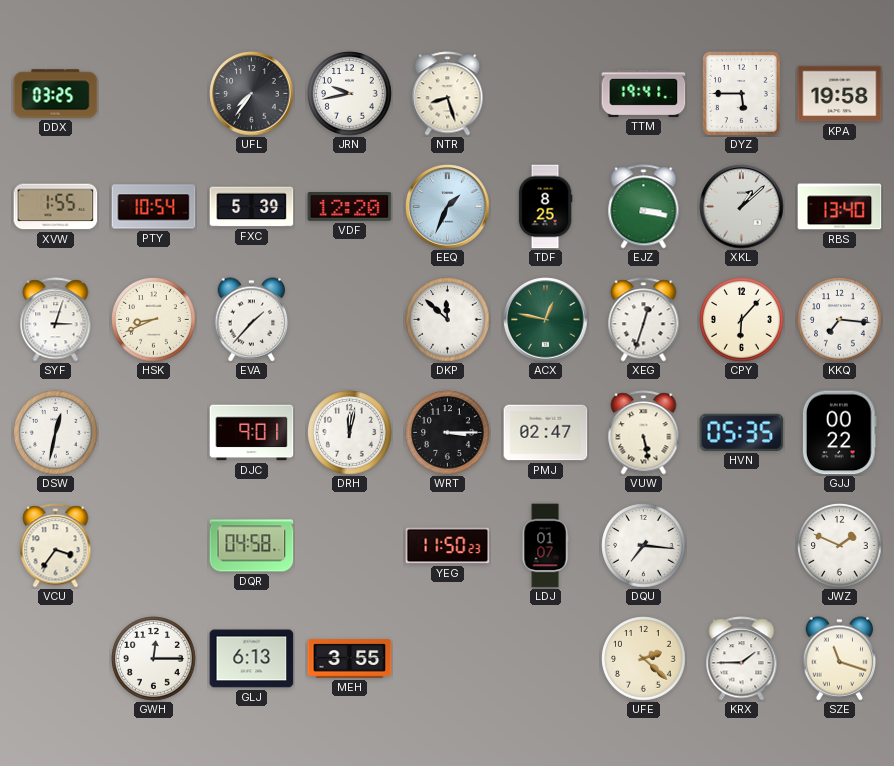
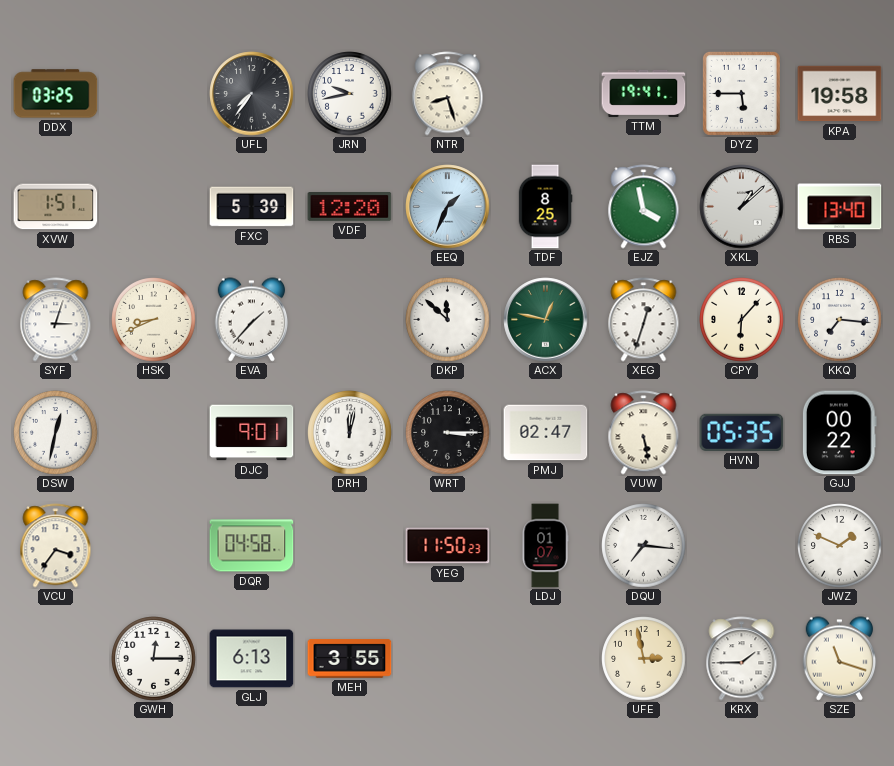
XVW: 1:55 -> 1:51 (56, 207)
PTY: 10:54 -> none (154, 207)
EJZ: 3:17 -> 3:58 (644, 207)
UFE: 2:22 -> 2:58 (644, 659)
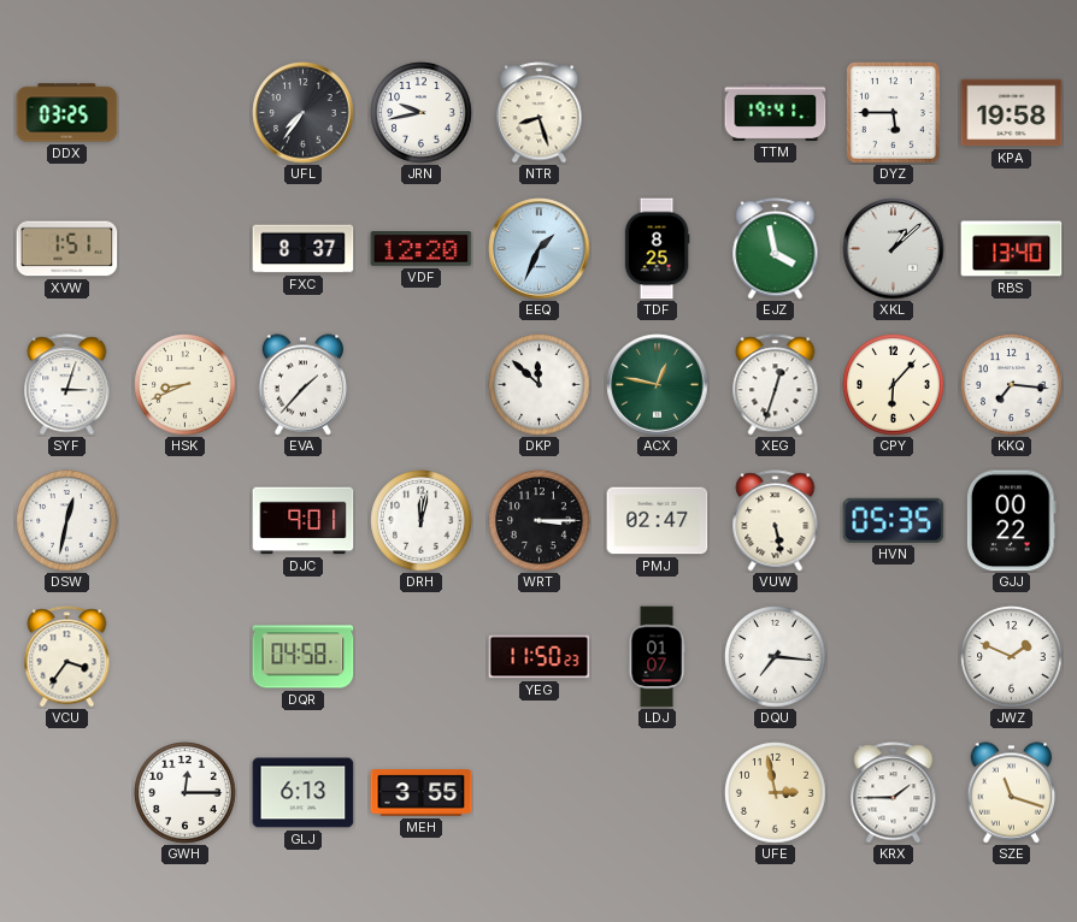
FXC: 5:39 -> 8:37 (304, 249)
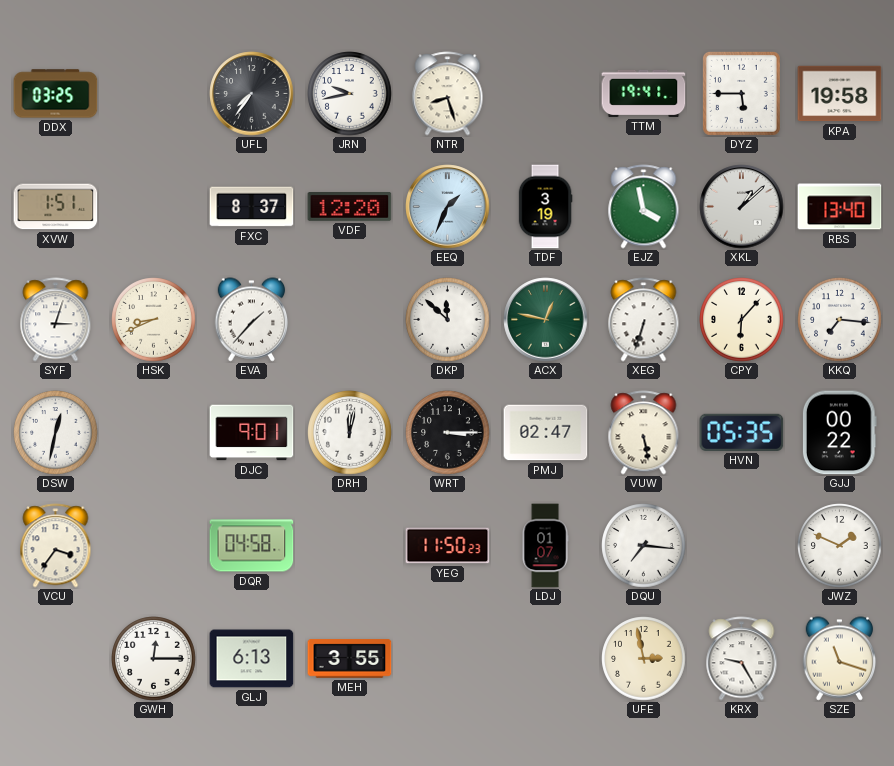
TDF: 8:25 -> 3:19 (545, 207)
XEG: 12:33 -> 6:33 (644, 320)
KRX: 1:45 -> 9:25 (742, 659)
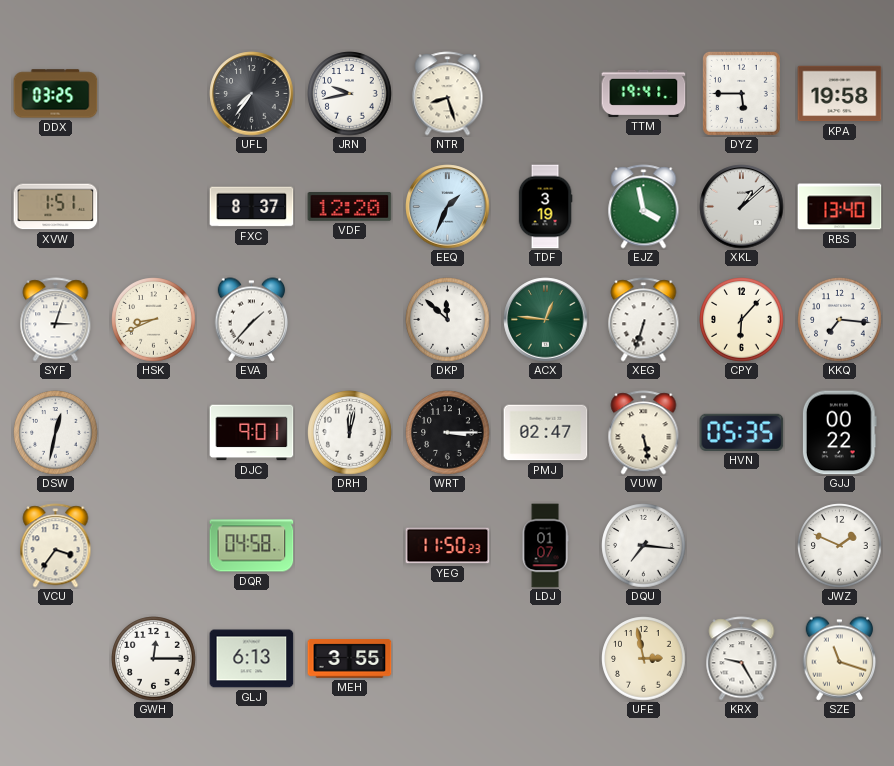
ACX: 12:47 -> 12:46 (546, 320)
